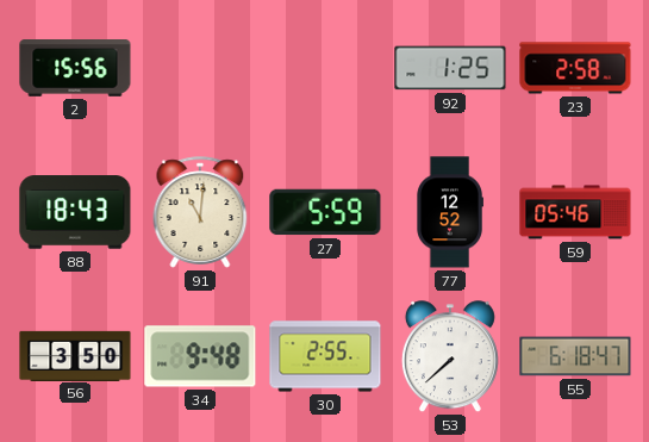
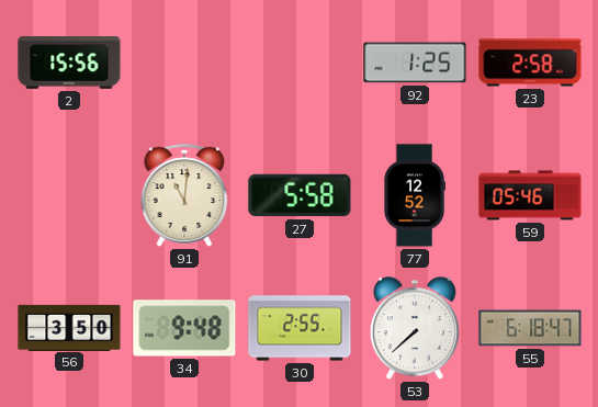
88: 18:43 -> none (75, 212)
27: 5:59 -> 5:58 (300, 195)
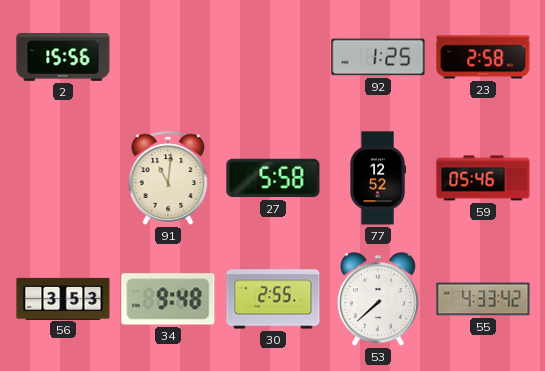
56: 3:50 -> 3:53 (63, 298)
55: 6:18 -> 4:33 (483, 299)
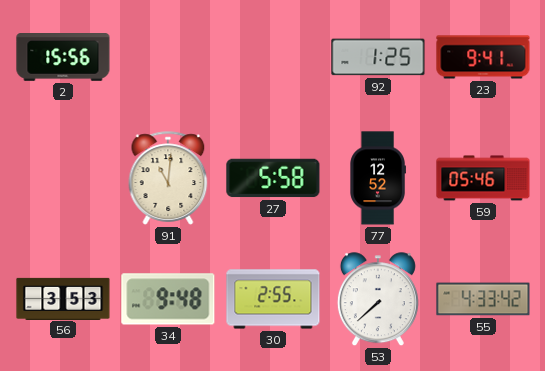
23: 2:58 -> 9:41 (483, 57)
